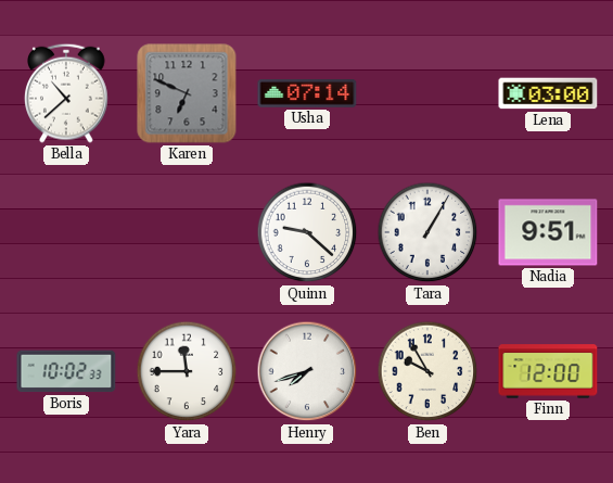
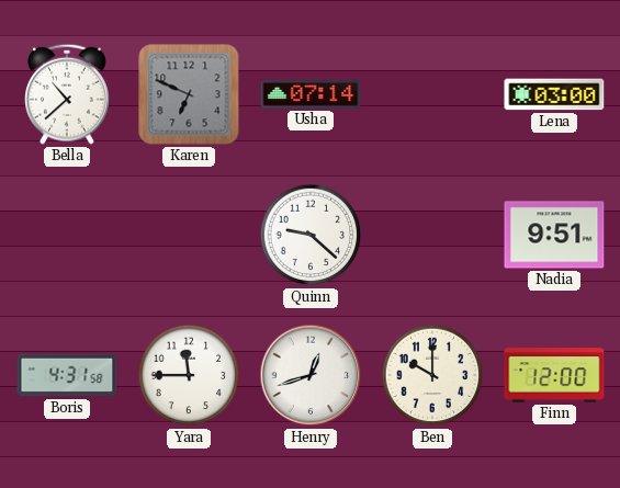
Tara: 1:05 -> none (427, 232)
Boris: 10:02 -> 4:31 (67, 375)
Henry: 7:42 -> 12:42 (311, 375)
Ben: 9:55 -> 10:00 (432, 375)
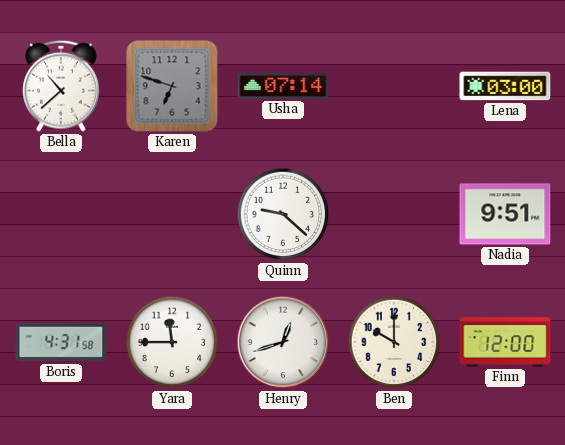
Karen: 6:49 -> 6:48 (172, 86)
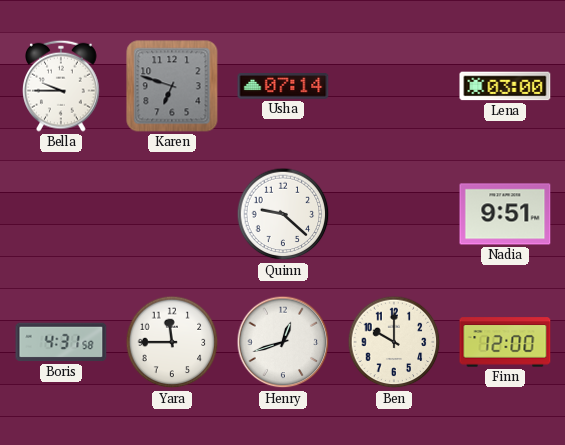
Bella: 10:38 -> 9:45 (62, 86)
